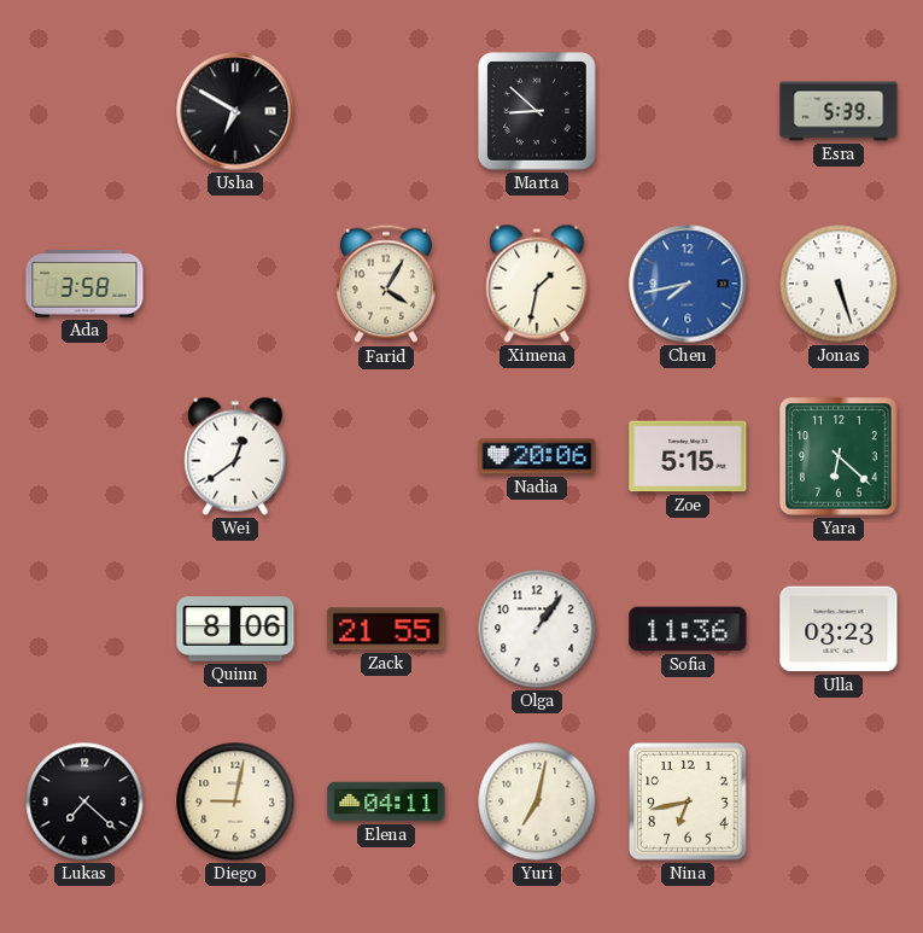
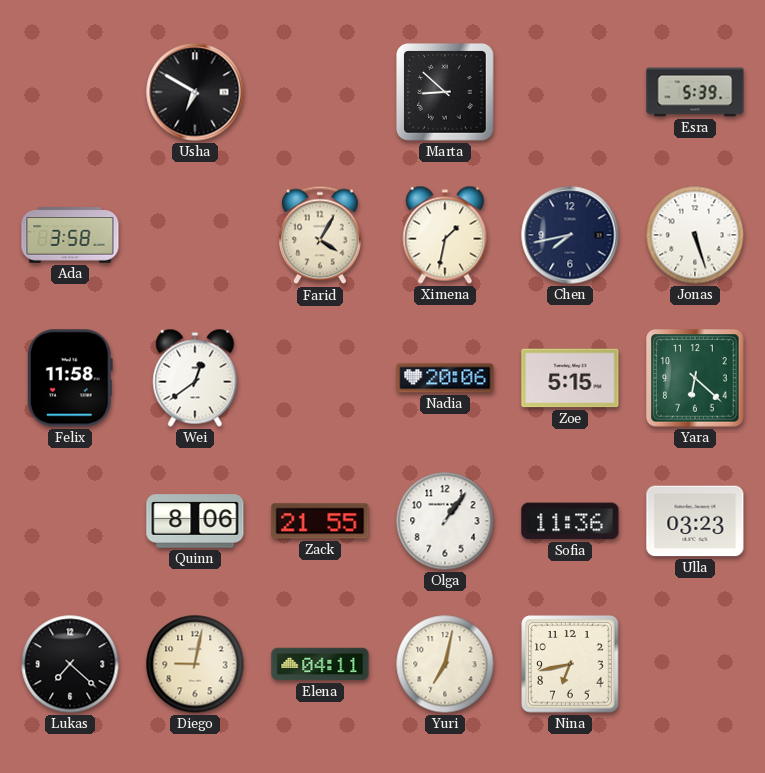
Chen dial: blue -> navy (570, 235)
Felix: none -> 11:58 (70, 378)
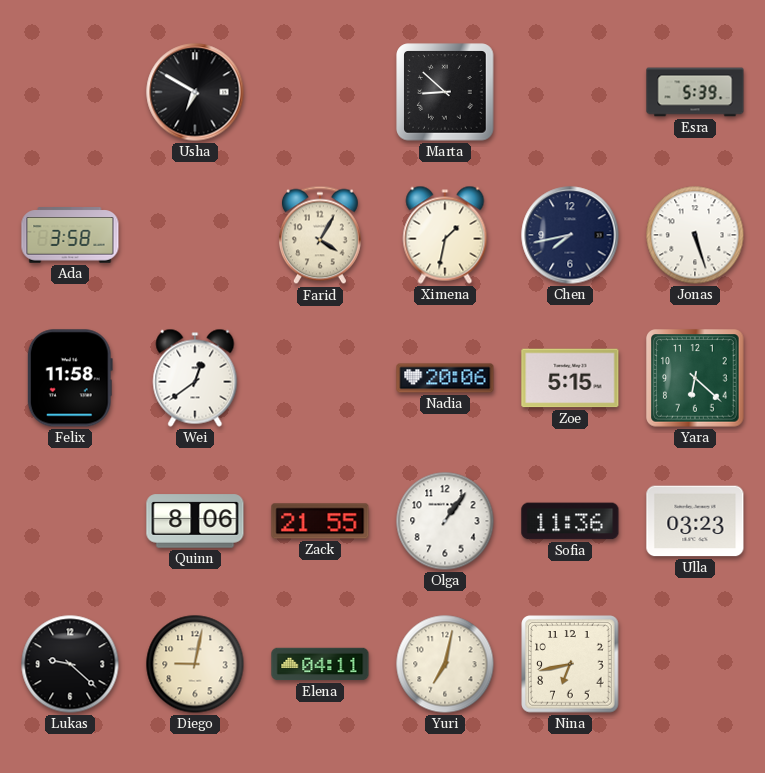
Lukas: 7:22 -> 9:22 (70, 664)
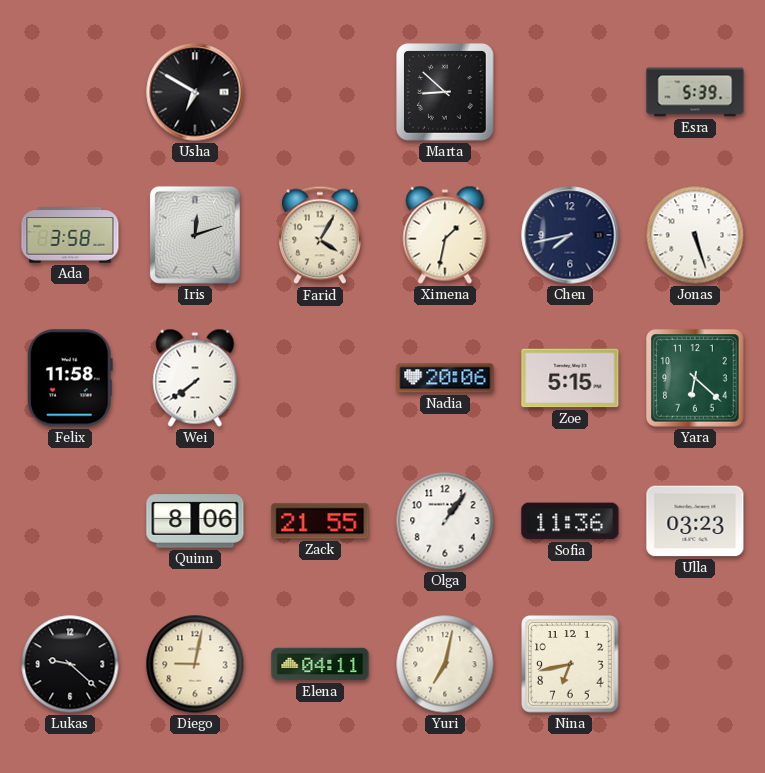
Iris: none -> 12:12 (195, 235)
Wei: 12:39 -> 7:39 (195, 378)
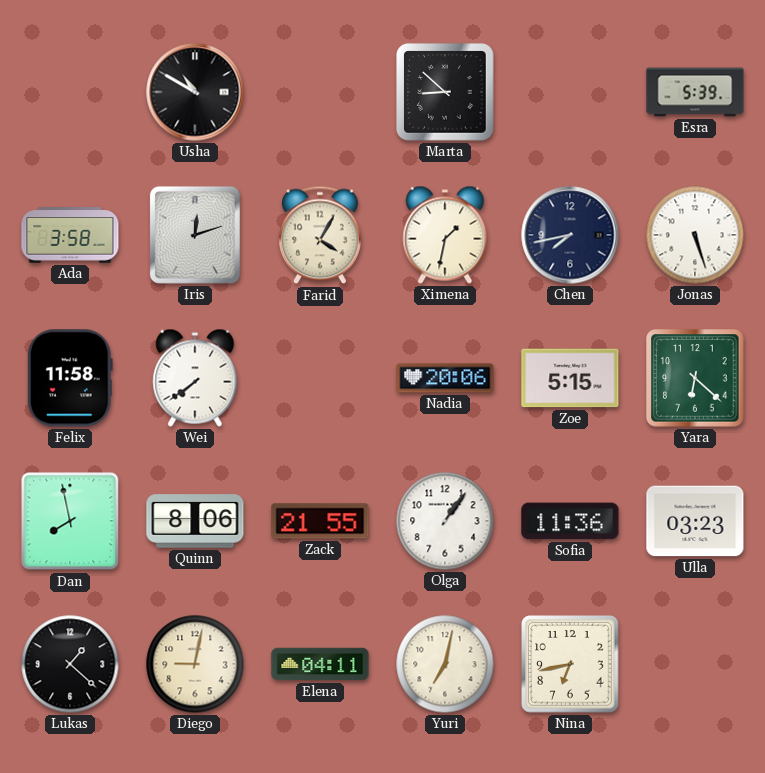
Usha: 6:50 -> 10:50 (195, 92)
Dan: none -> 7:58 (70, 521)
Lukas: 9:22 -> 1:22 (70, 664)
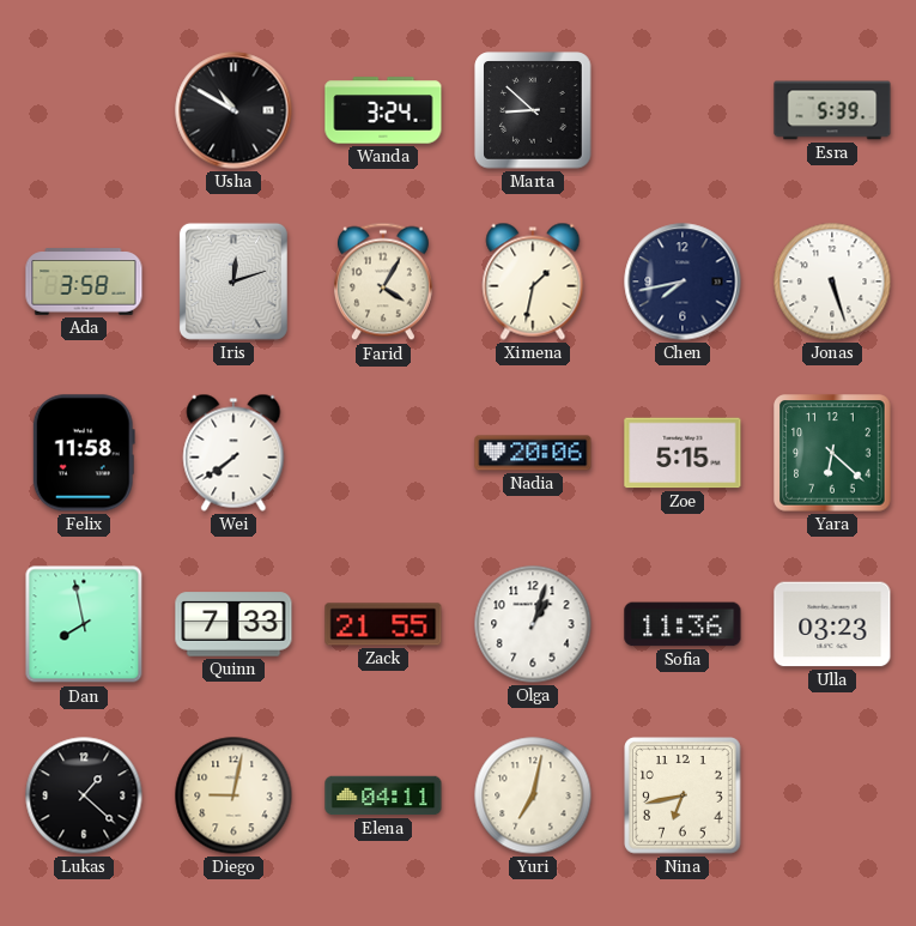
Wanda: none -> 3:24 (383, 110)
Quinn: 8:06 -> 7:33 (233, 624)
Olga: 1:06 -> 1:03 (533, 624)
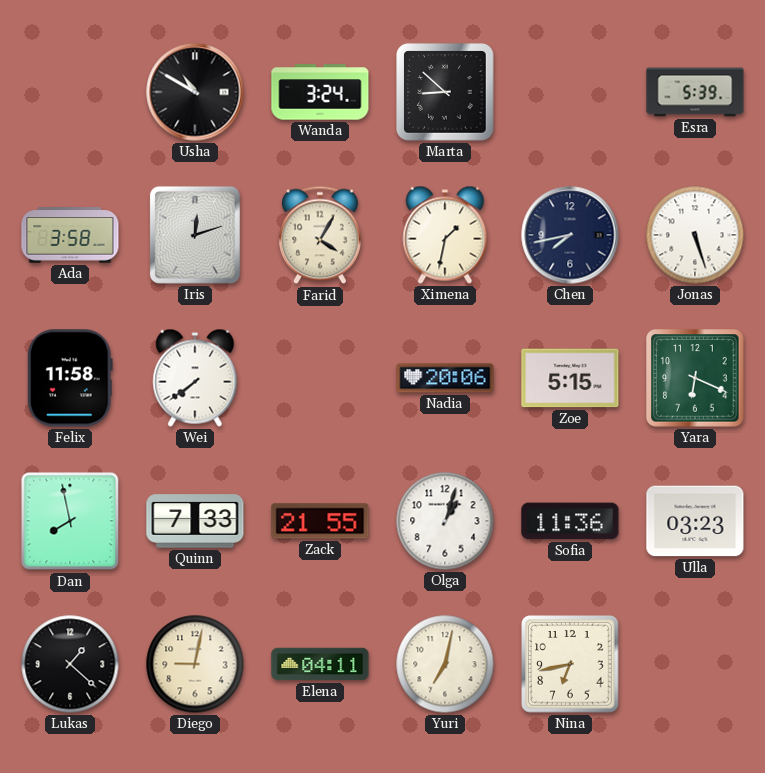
Yara: 6:22 -> 6:19 (695, 378)
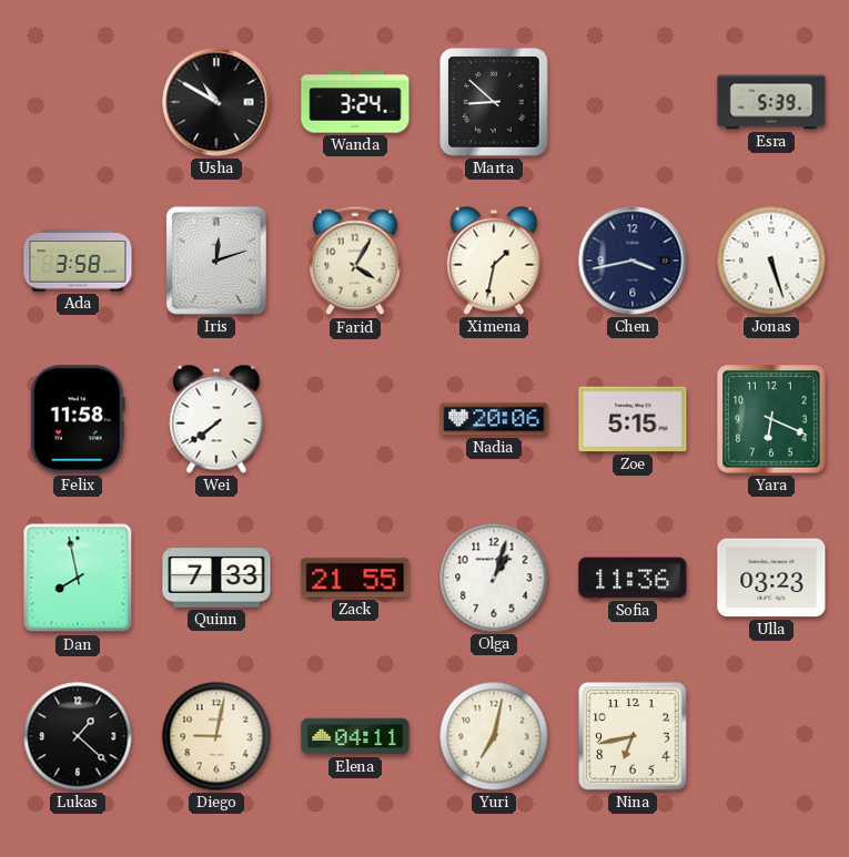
Chen: 7:43 -> 3:43 (633, 261)
